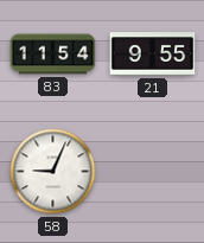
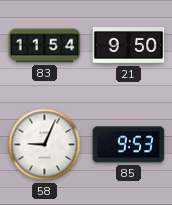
21: 9:55 -> 9:50 (129, 46)
85: none -> 9:53 (129, 145)
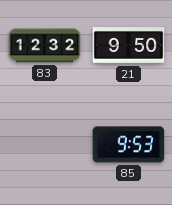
83: 11:54 -> 12:32 (45, 46)
58: 9:04 -> none (45, 145)
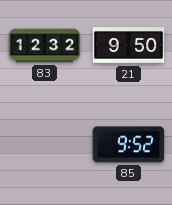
85: 9:53 -> 9:52 (129, 145)
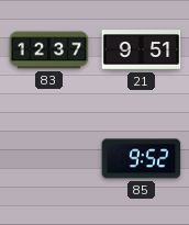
83: 12:32 -> 12:37 (49, 50)
21: 9:50 -> 9:51 (142, 50)
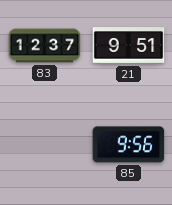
85: 9:52 -> 9:56 (129, 145)
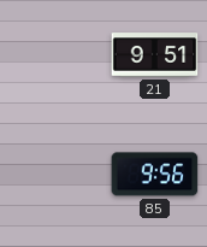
83: 12:37 -> none (45, 46)
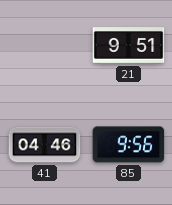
41: none -> 04:46 (45, 145)
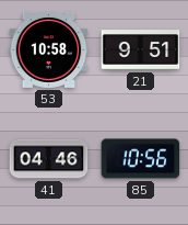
53: none -> 10:58 (49, 49)
85: 9:56 -> 10:56 (141, 159)
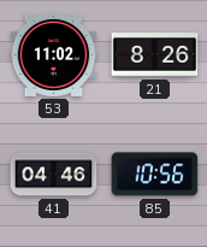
53: 10:58 -> 11:02 (54, 54)
21: 9:51 -> 8:26 (155, 55)
